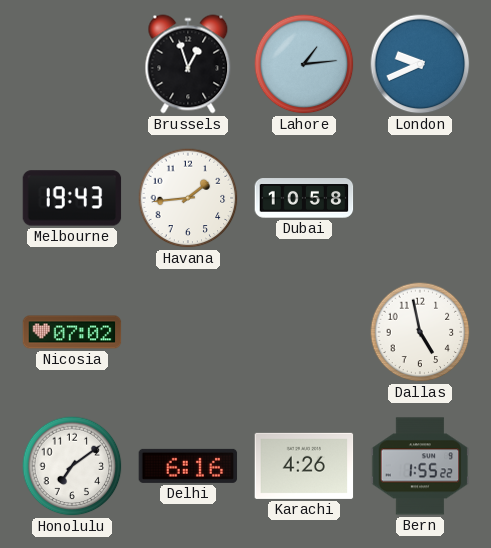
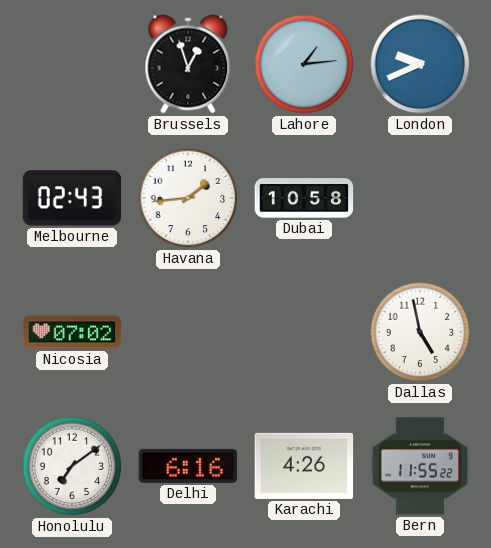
Melbourne: 19:43 -> 02:43 (72, 198)
Bern: 1:55 -> 11:55 (420, 466)
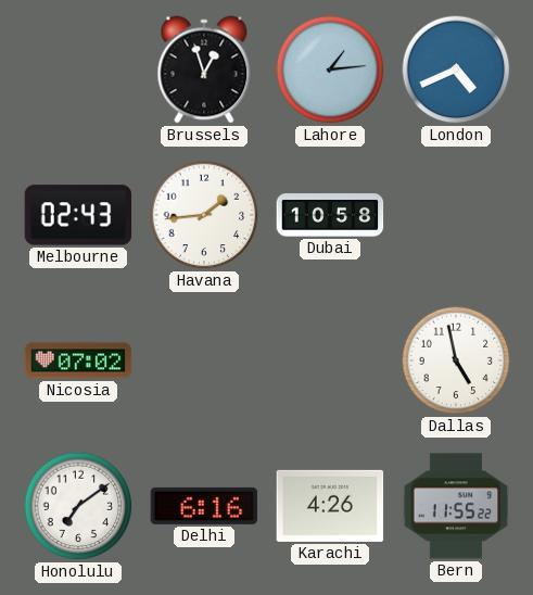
London: 9:41 -> 4:41 (456, 69)
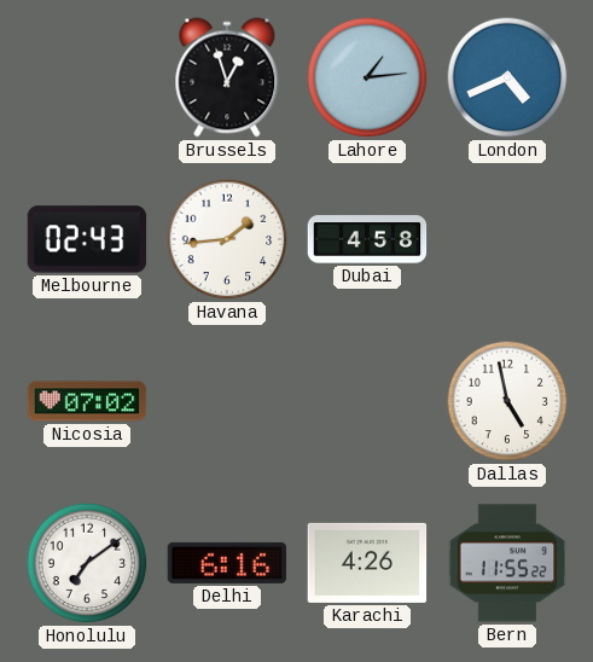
Dubai: 10:58 -> 4:58 (367, 239)
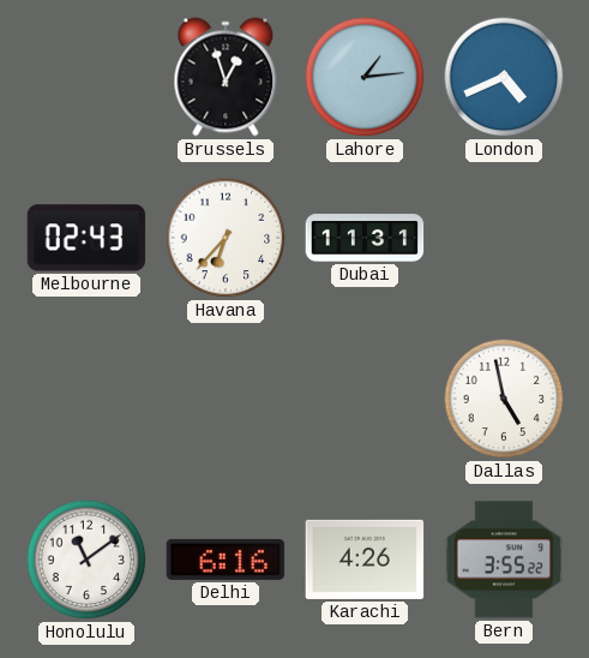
Havana: 1:44 -> 6:37 (226, 238)
Dubai: 4:58 -> 11:31 (365, 238)
Nicosia: 07:02 -> none (87, 401)
Honolulu: 7:09 -> 11:09 (86, 560)
Bern: 11:55 -> 3:55 (504, 560)
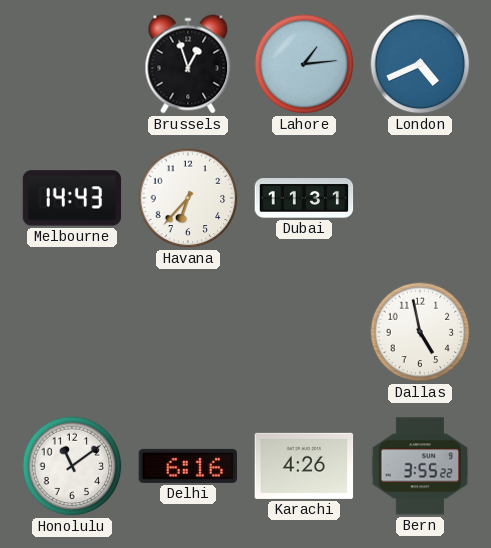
Melbourne: 02:43 -> 14:43 (72, 198)
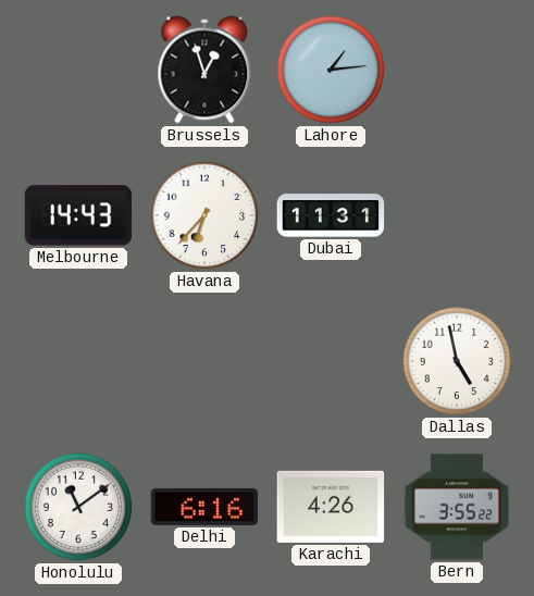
London: 4:41 -> none (420, 64)
